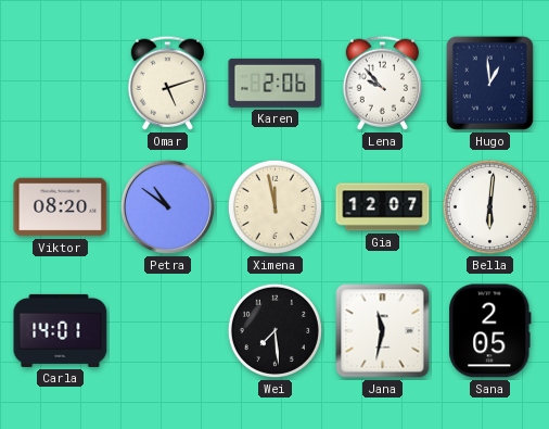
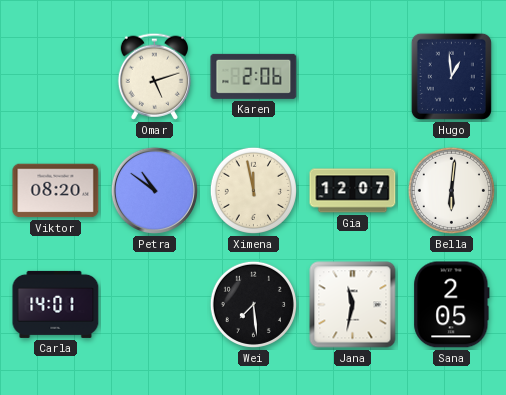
Lena: 9:53 -> none (382, 83)
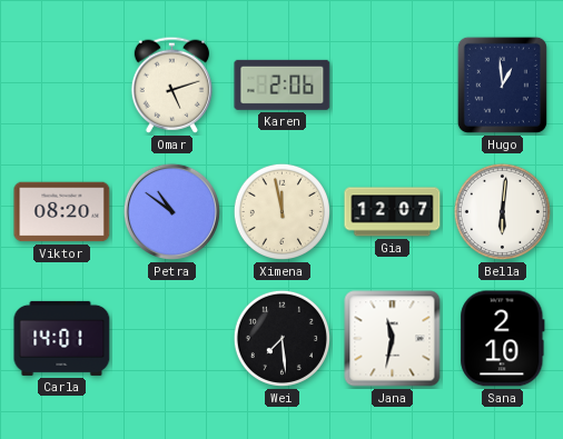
Sana: 2:05 -> 2:10 (503, 339)
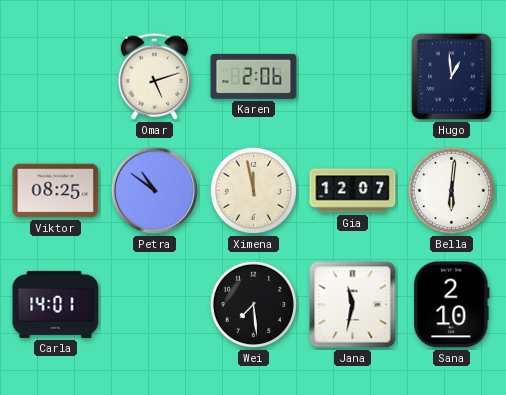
Viktor: 08:20 -> 08:25 (56, 191)
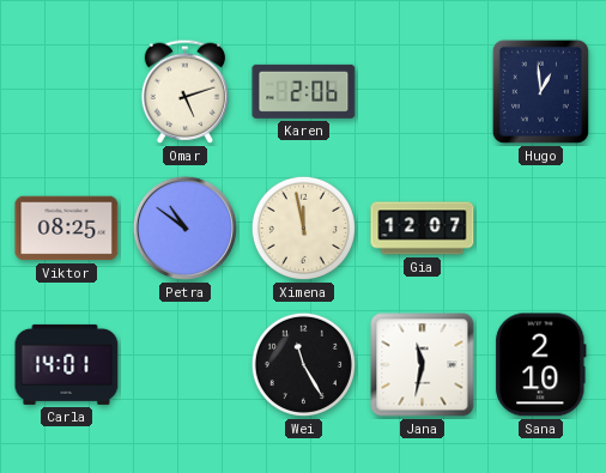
Bella: 6:01 -> none (451, 190)
Wei: 7:29 -> 11:25 (303, 364)
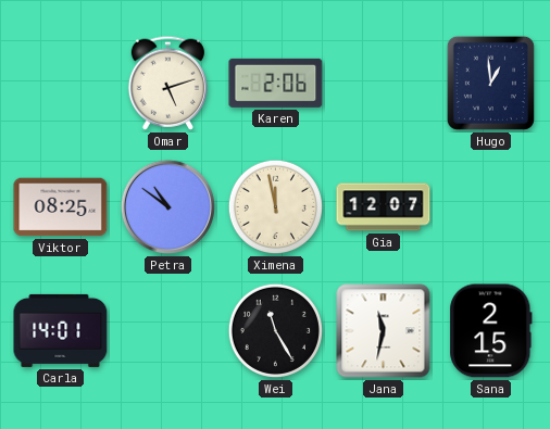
Sana: 2:10 -> 2:15 (491, 331)
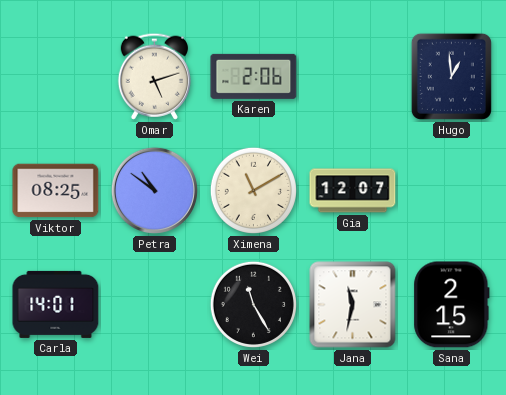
Ximena: 11:58 -> 11:10 (253, 190)
